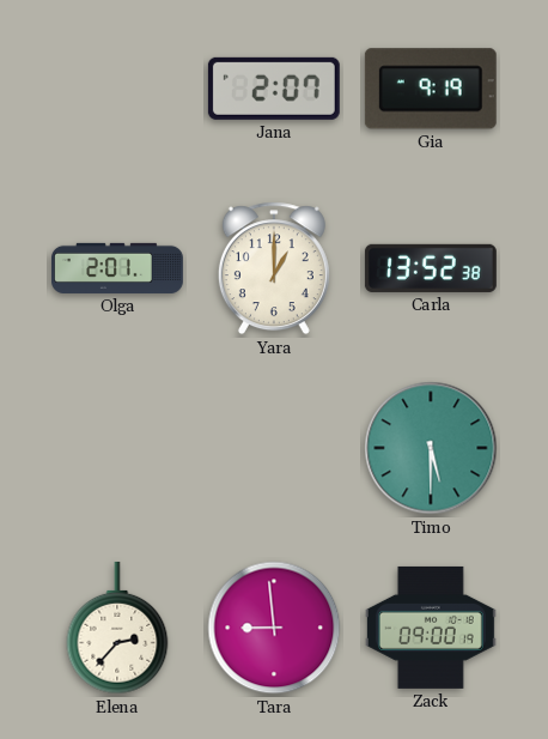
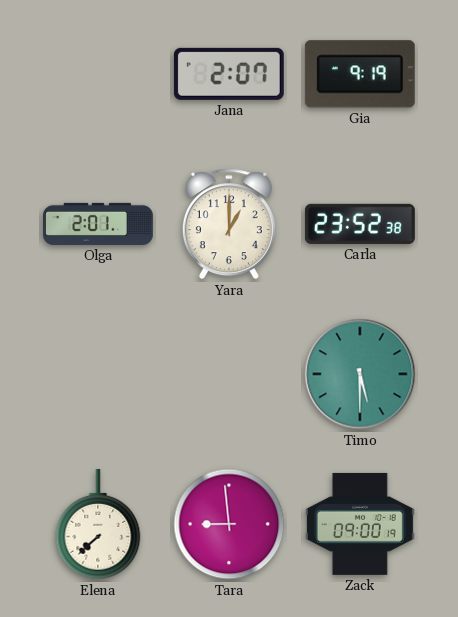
Carla: 13:52 -> 23:52 (360, 224)
Elena: 2:37 -> 7:38 (98, 524)
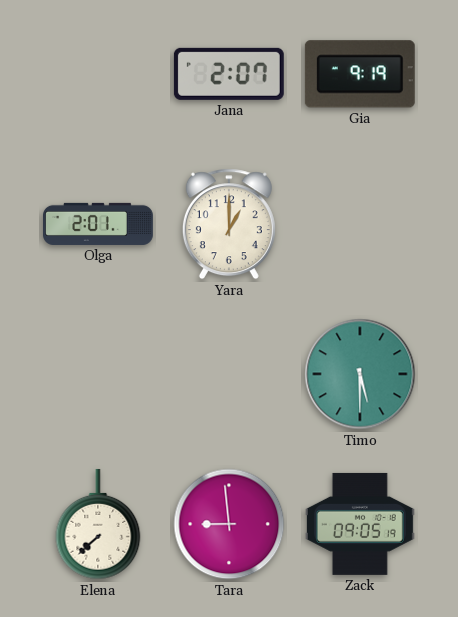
Carla: 23:52 -> none (360, 224)
Zack: 09:00 -> 09:05 (360, 524)
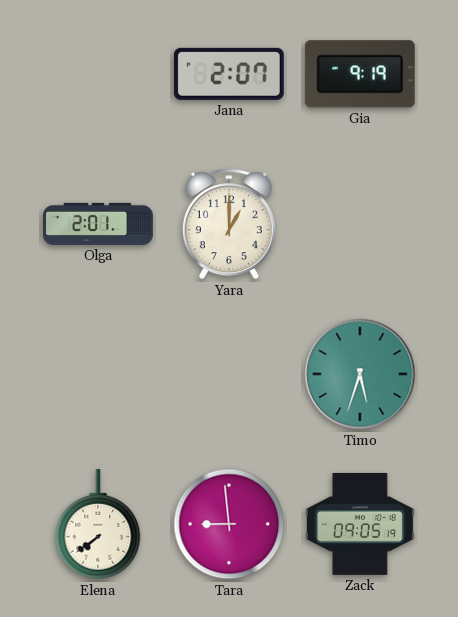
Timo: 5:30 -> 5:33 (360, 374)
Elena: 7:38 -> 7:39 (98, 524)
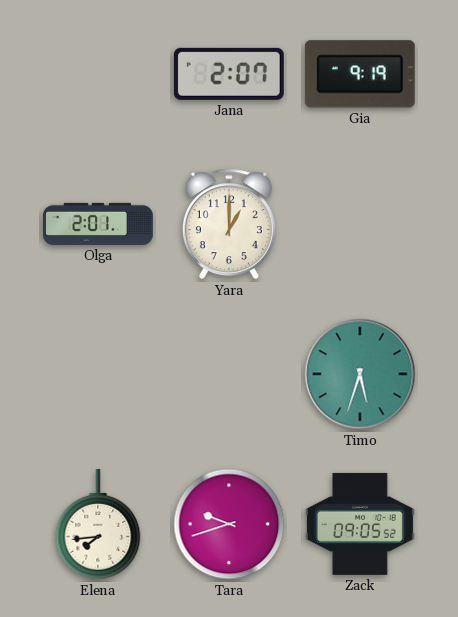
Elena: 7:39 -> 7:44 (98, 524)
Tara: 8:59 -> 9:42 (229, 524)
Zack: 09:05:19 -> 09:05:52 (360, 524)
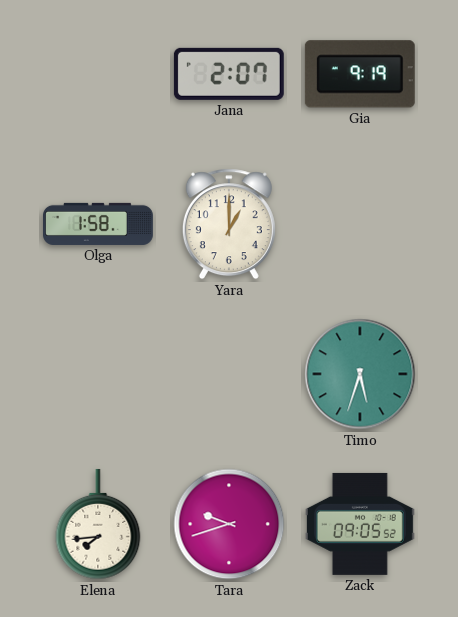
Olga: 2:01 -> 1:58 (99, 224)
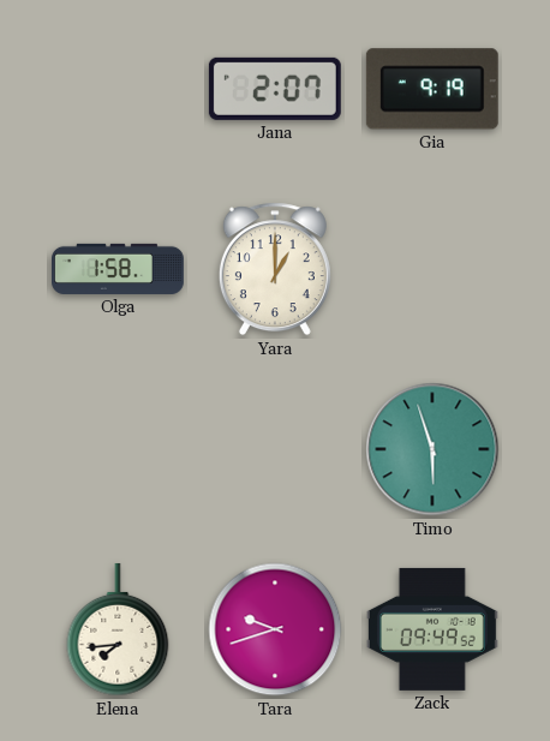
Timo: 5:33 -> 5:57 (432, 449)
Zack: 09:05 -> 09:49 (432, 629)
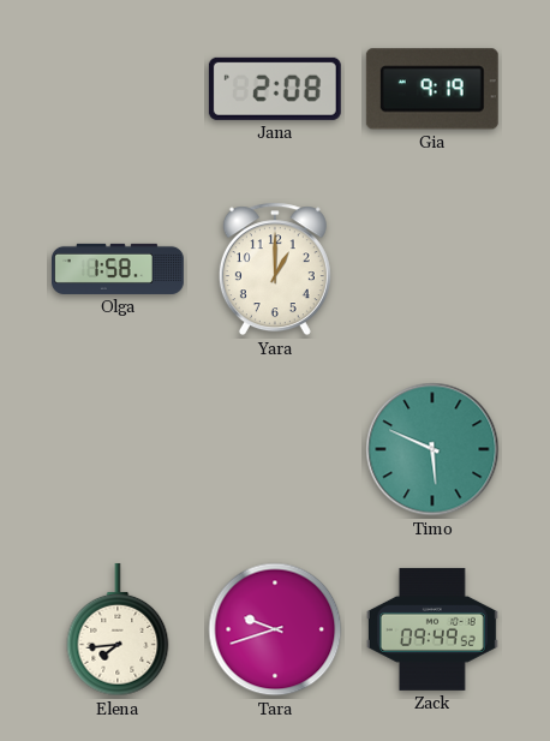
Jana: 2:07 -> 2:08 (275, 89)
Timo: 5:57 -> 5:49 (432, 449)
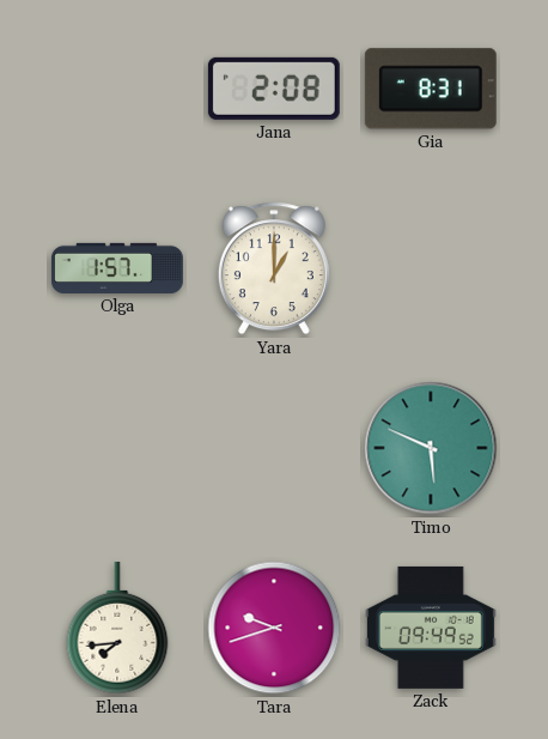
Gia: 9:19 -> 8:31 (431, 89)
Olga: 1:58 -> 1:57 (118, 268)
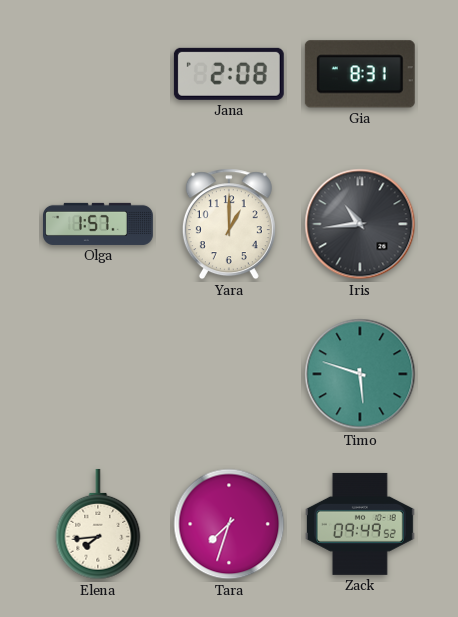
Iris: none -> 10:44 (360, 224)
Timo: 5:49 -> 5:48 (360, 374)
Tara: 9:42 -> 7:33 (229, 524)
